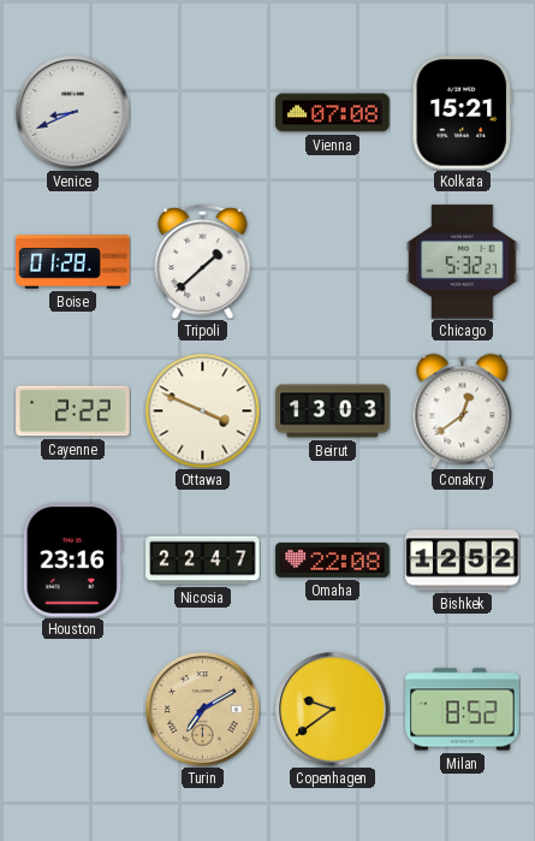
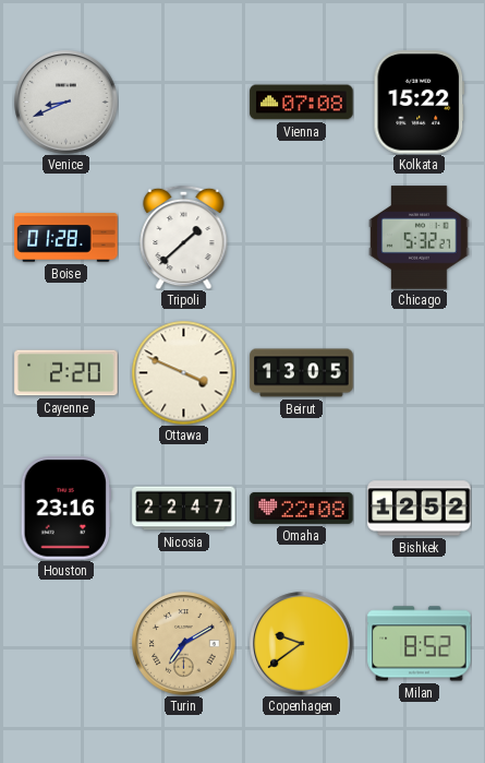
Kolkata: 15:21 -> 15:22 (420, 103)
Cayenne: 2:22 -> 2:20 (66, 373)
Beirut: 13:03 -> 13:05 (302, 373)
Conakry: 12:39 -> none (463, 410)
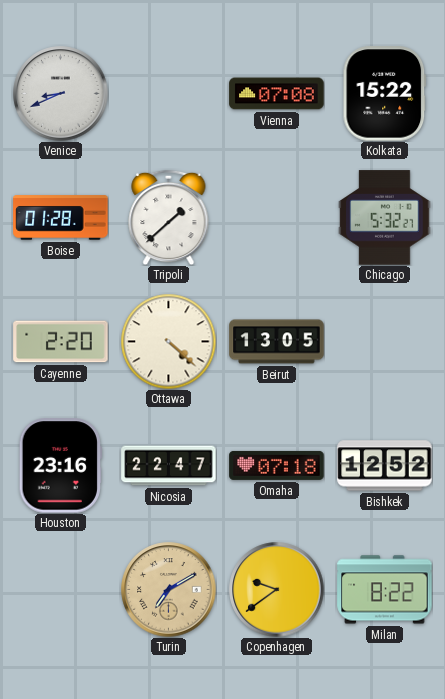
Ottawa: 3:49 -> 4:22 (168, 341)
Omaha: 22:08 -> 07:18 (277, 465)
Milan: 8:52 -> 8:22 (385, 590)
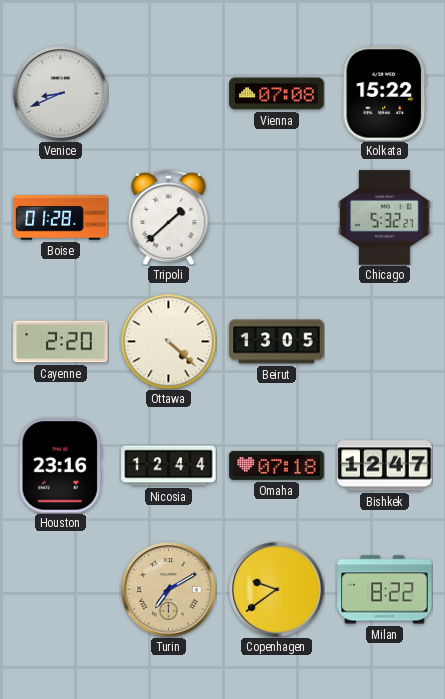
Nicosia: 22:47 -> 12:44 (169, 466)
Bishkek: 12:52 -> 12:47 (385, 466)
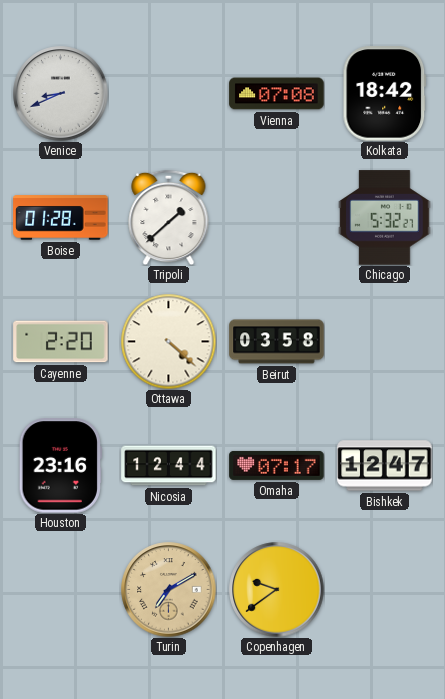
Kolkata: 15:22 -> 18:42 (385, 94)
Beirut: 13:05 -> 03:58 (277, 342)
Omaha: 07:18 -> 07:17 (277, 465)
Milan: 8:22 -> none (385, 590)
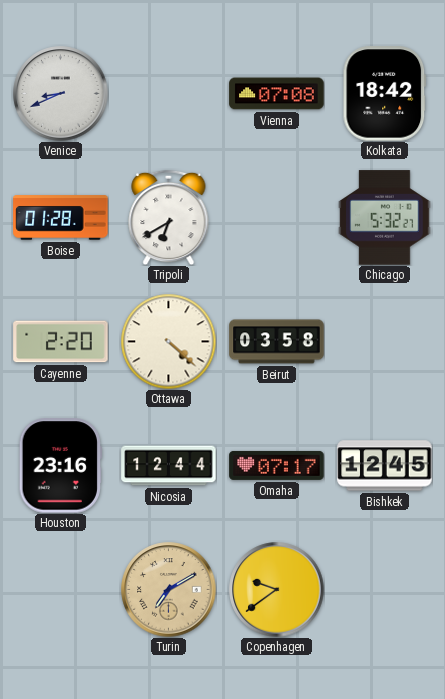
Tripoli: 1:38 -> 6:40 (169, 217)
Bishkek: 12:47 -> 12:45 (385, 466)
